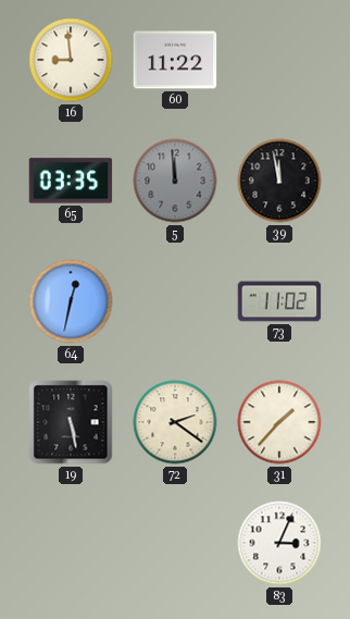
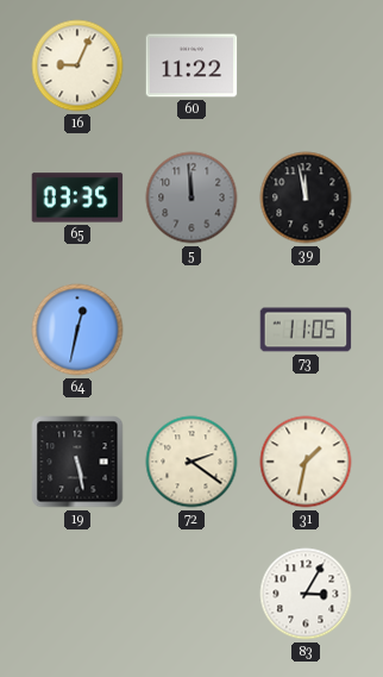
16: 8:59 -> 9:04 (77, 65)
73: 11:02 -> 11:05 (306, 330)
31: 1:37 -> 1:32 (306, 462)
83: 3:04 -> 3:05 (306, 594)
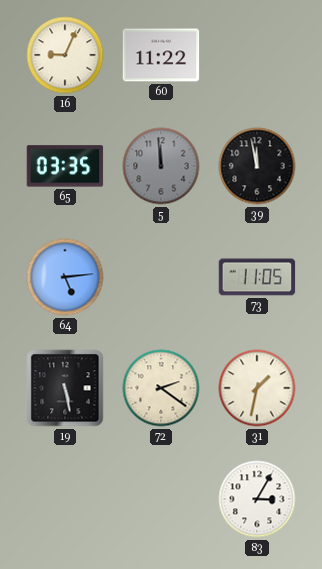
64: 12:32 -> 5:14 (65, 277)
